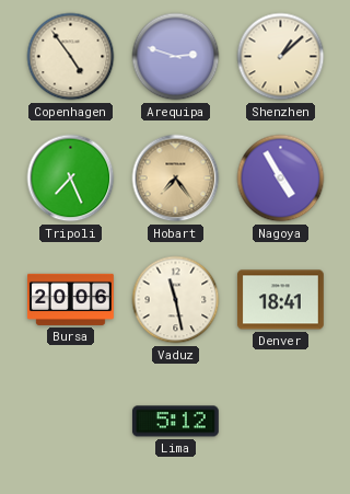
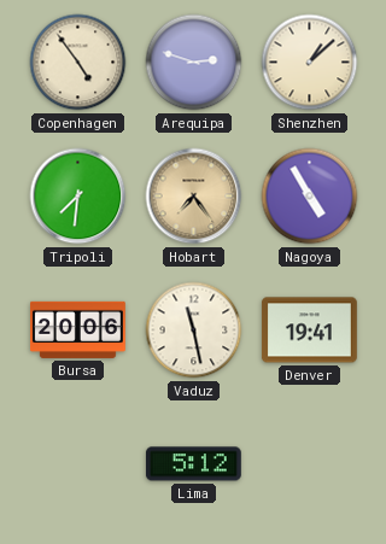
Tripoli: 7:26 -> 7:31 (78, 197)
Denver: 18:41 -> 19:41 (309, 331)
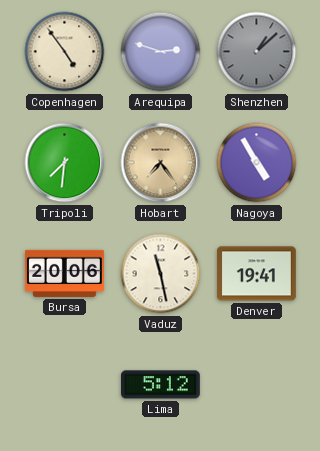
Shenzhen dial: cream -> grey (257, 52)
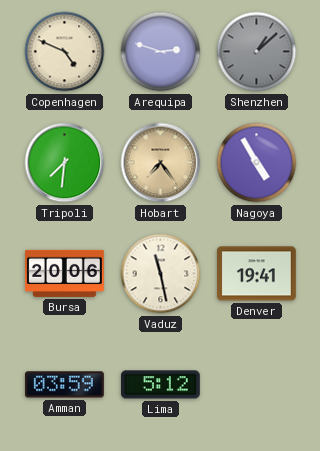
Copenhagen: 4:54 -> 4:49 (65, 52)
Amman: none -> 03:59 (64, 385)
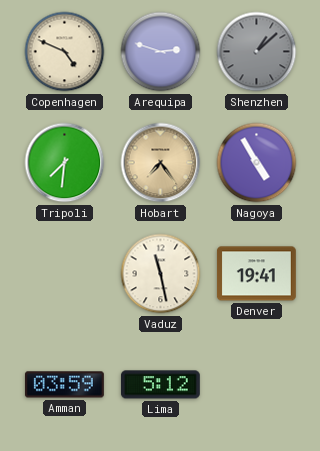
Bursa: 20:06 -> none (65, 273)
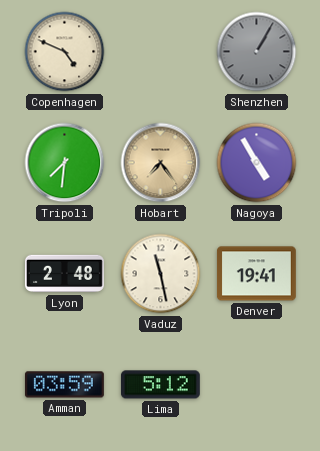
Arequipa: 2:48 -> none (161, 52)
Shenzhen: 1:08 -> 1:05 (257, 52)
Lyon: none -> 2:48 (65, 274)
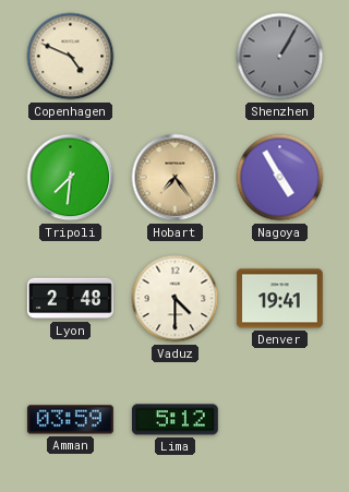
Vaduz: 11:28 -> 4:30 (176, 299)
